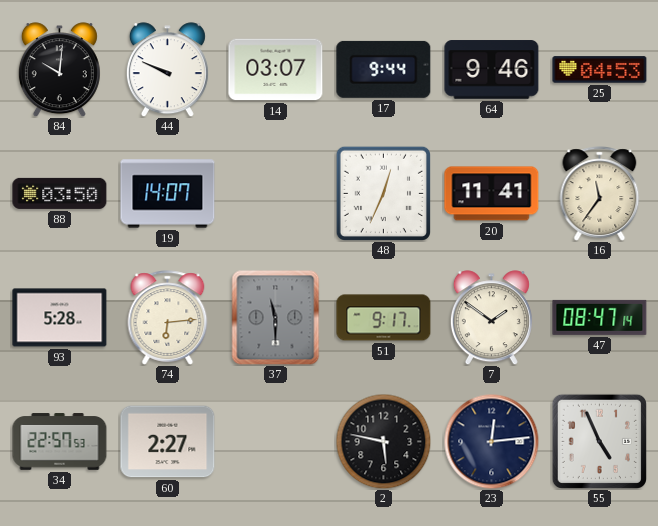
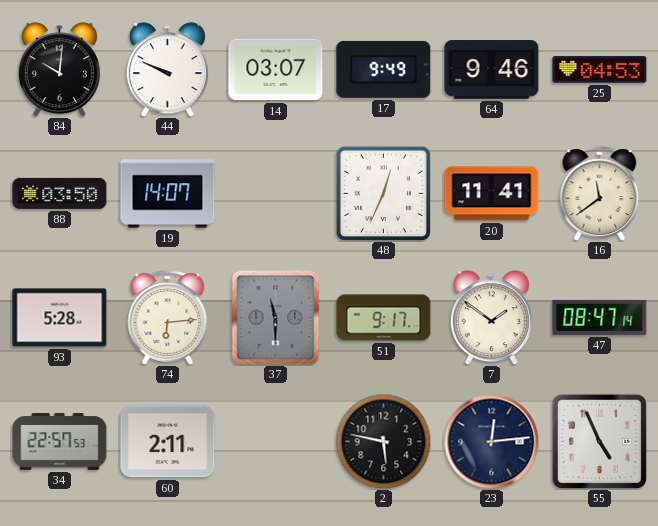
17: 9:44 -> 9:49 (384, 69)
16: 11:36 -> 11:39 (600, 194)
60: 2:27 -> 2:11 (168, 442)
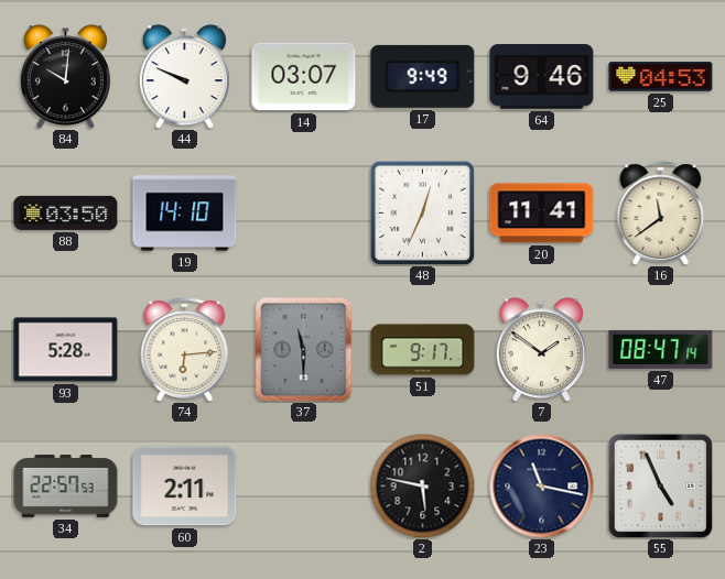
19: 14:07 -> 14:10 (185, 214)
23: 12:14 -> 11:17 (541, 485)
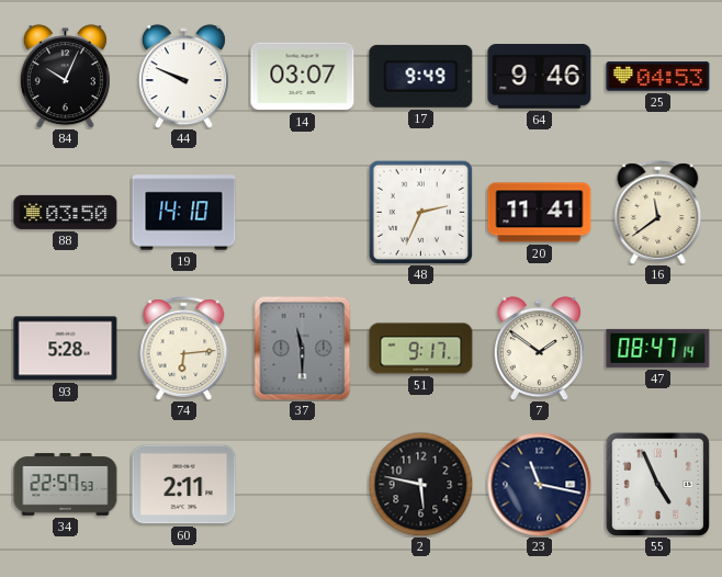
84: 10:01 -> 10:04 (65, 77)
48: 12:34 -> 2:34 (420, 212)
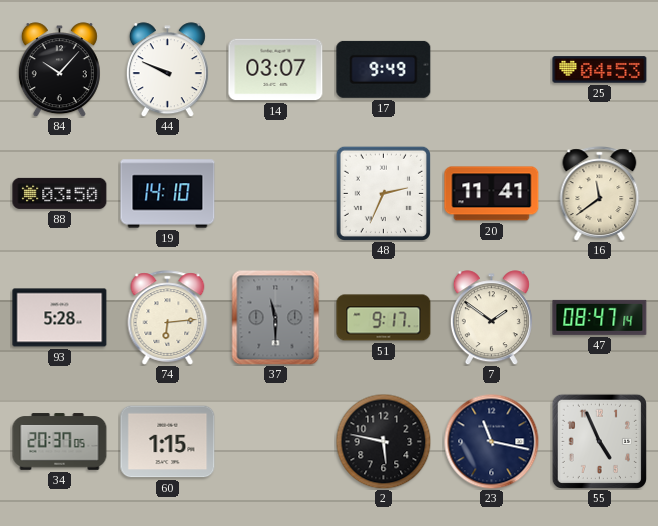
84: 10:04 -> 10:07 (59, 70)
64: 9:46 -> none (540, 77)
34: 22:57 -> 20:37 (60, 442)
60: 2:11 -> 1:15 (168, 442)
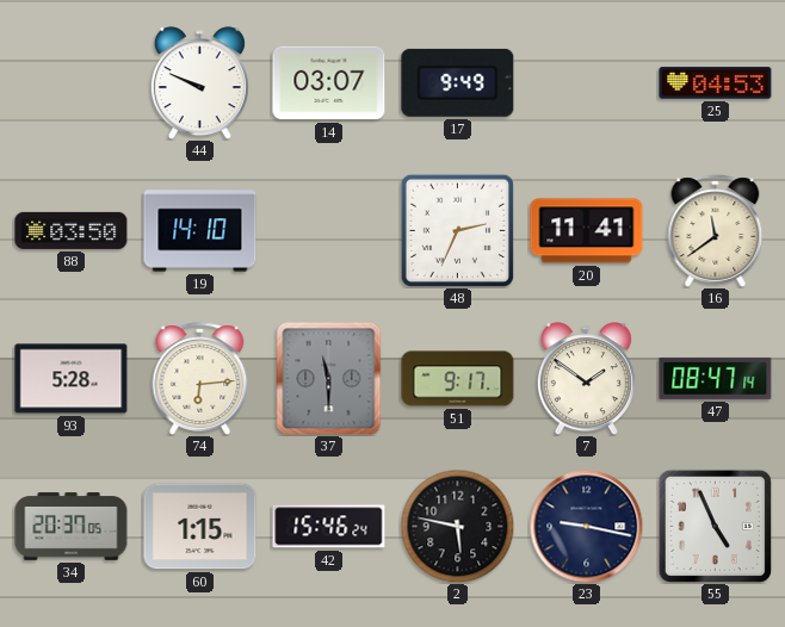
84: 10:07 -> none (59, 70)
42: none -> 15:46 (329, 527)
23: 11:17 -> 9:17 (586, 526)
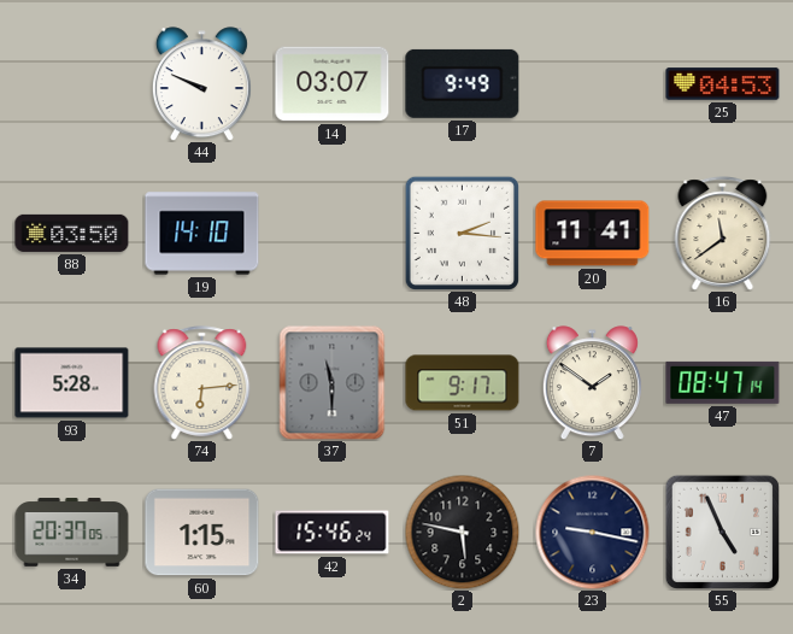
48: 2:34 -> 2:16 (462, 233)
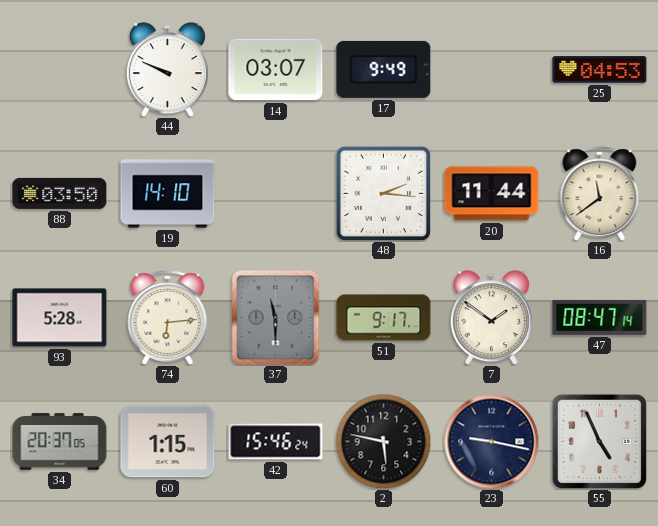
20: 11:41 -> 11:44 (492, 194)
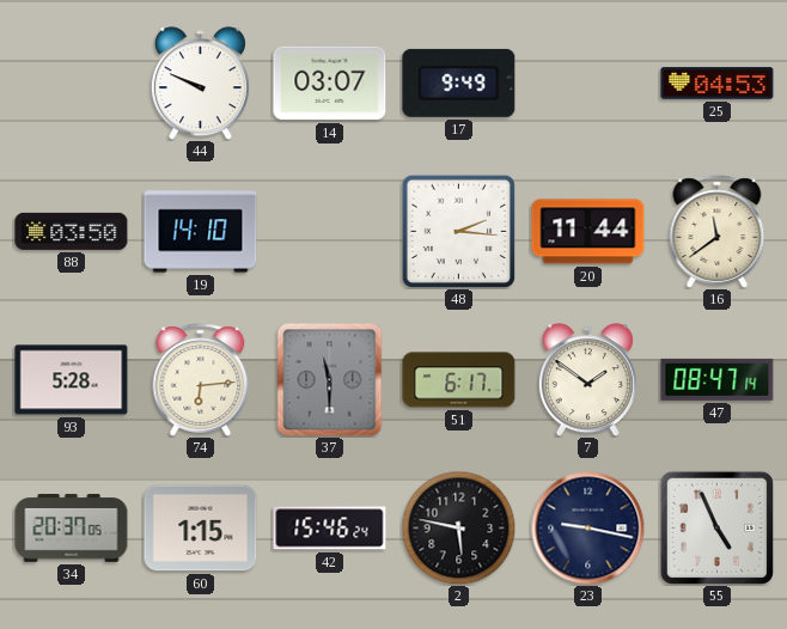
51: 9:17 -> 6:17 (459, 380)
